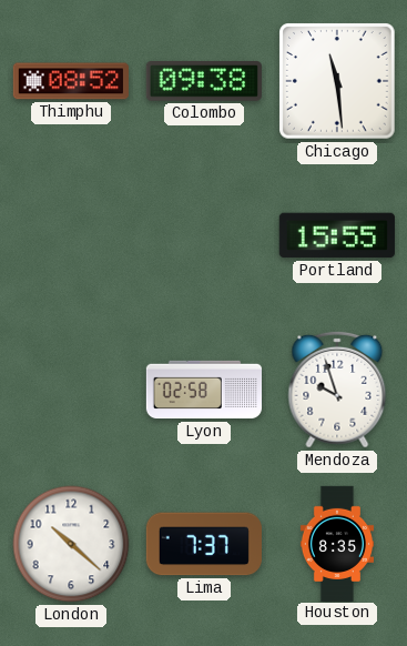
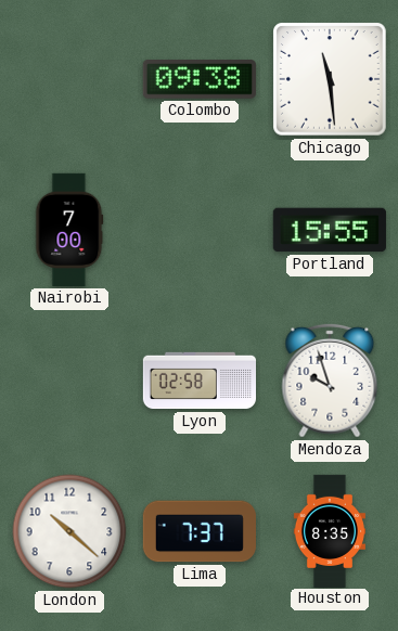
Thimphu: 08:52 -> none (71, 81)
Nairobi: none -> 7:00 (69, 230)
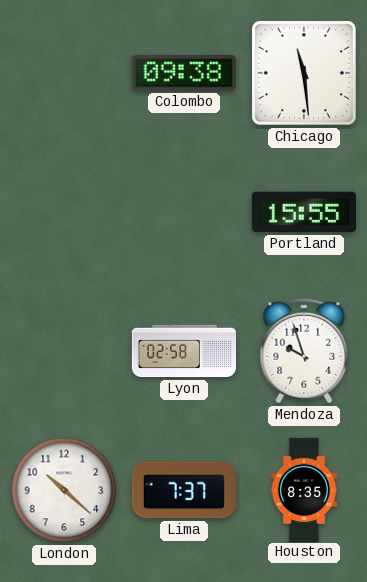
Nairobi: 7:00 -> none (69, 230)
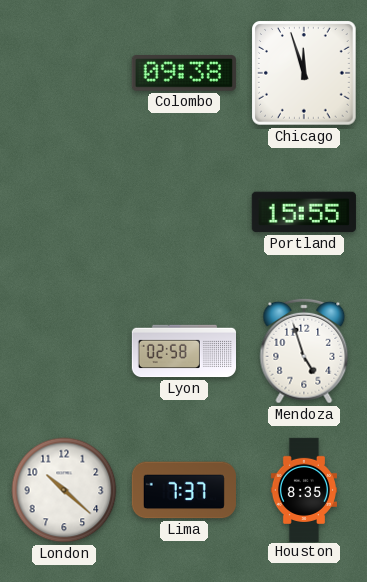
Chicago: 11:29 -> 11:57 (305, 74)
Mendoza: 9:57 -> 4:57 (304, 351)
